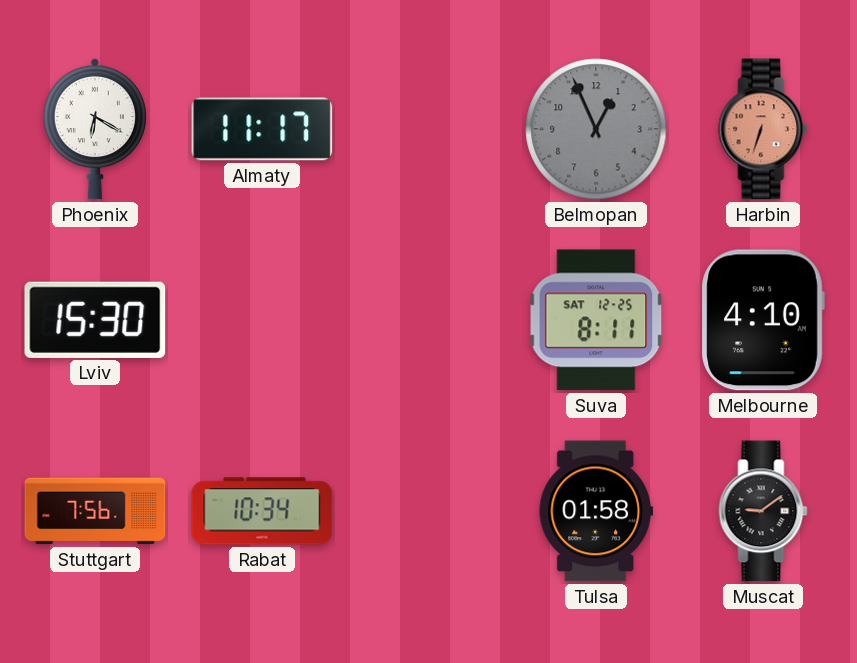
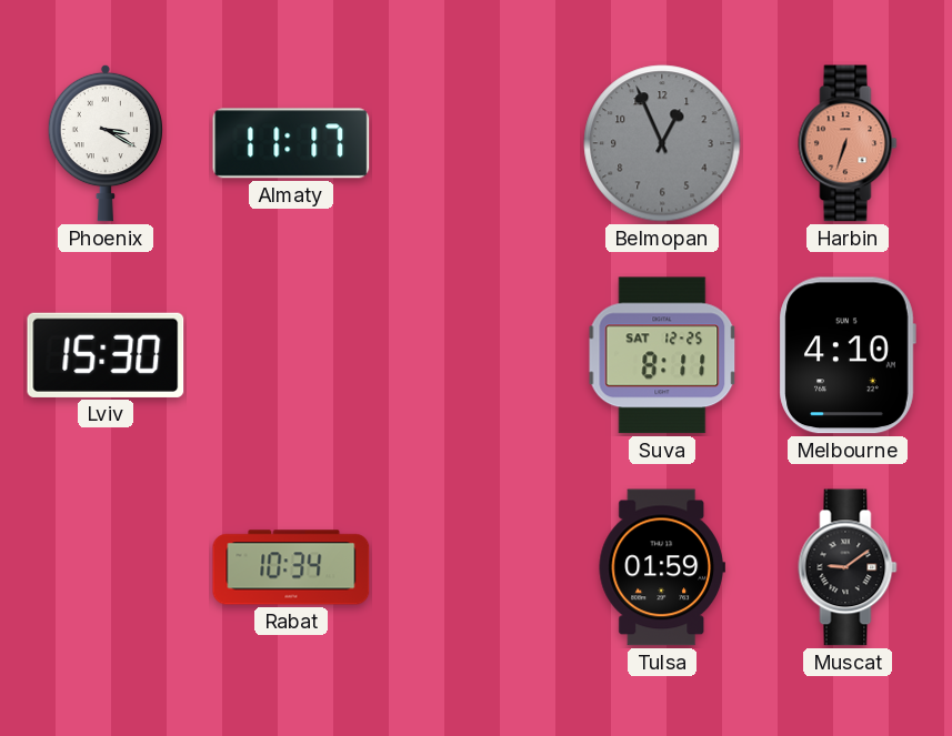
Phoenix: 6:20 -> 3:20 (106, 143)
Stuttgart: 7:56 -> none (95, 511)
Tulsa: 01:58 -> 01:59 (662, 567)
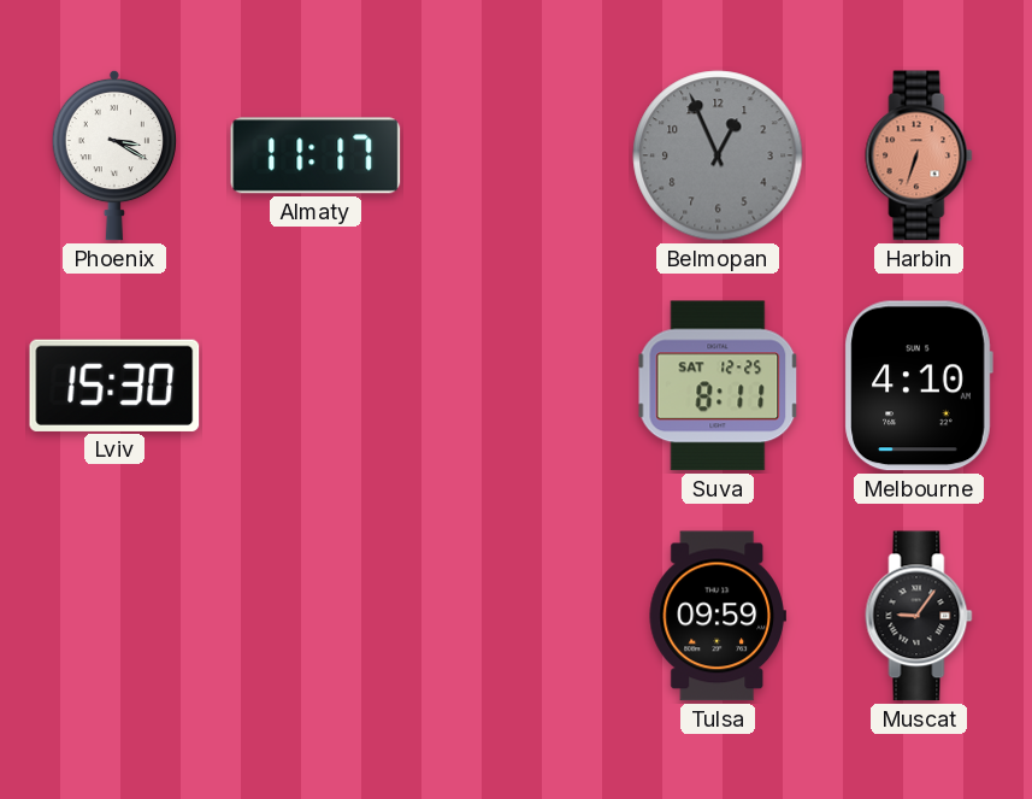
Rabat: 10:34 -> none (291, 567)
Tulsa: 01:59 -> 09:59 (718, 616)
Muscat: 9:09 -> 9:06 (919, 616)
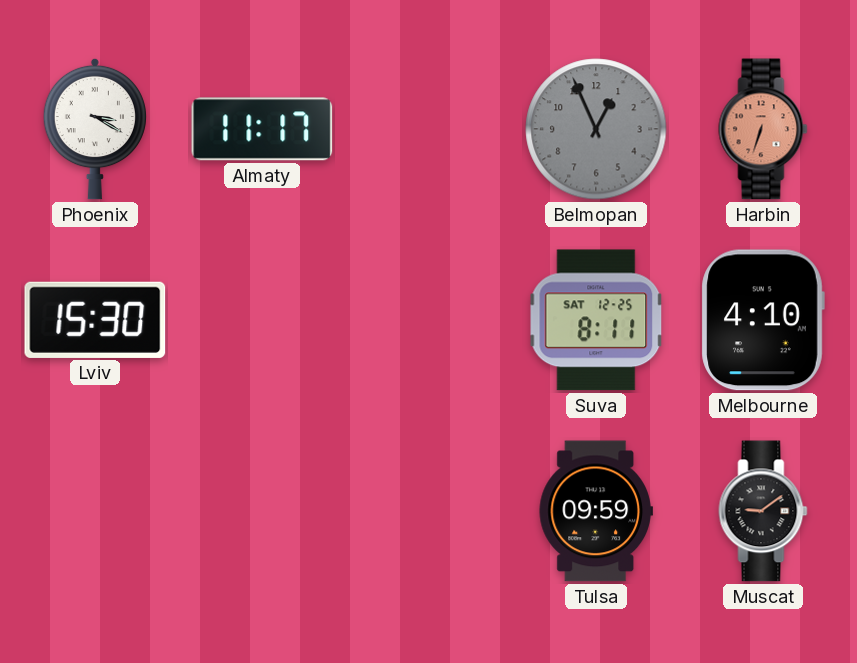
Muscat: 9:06 -> 9:09 (763, 511)
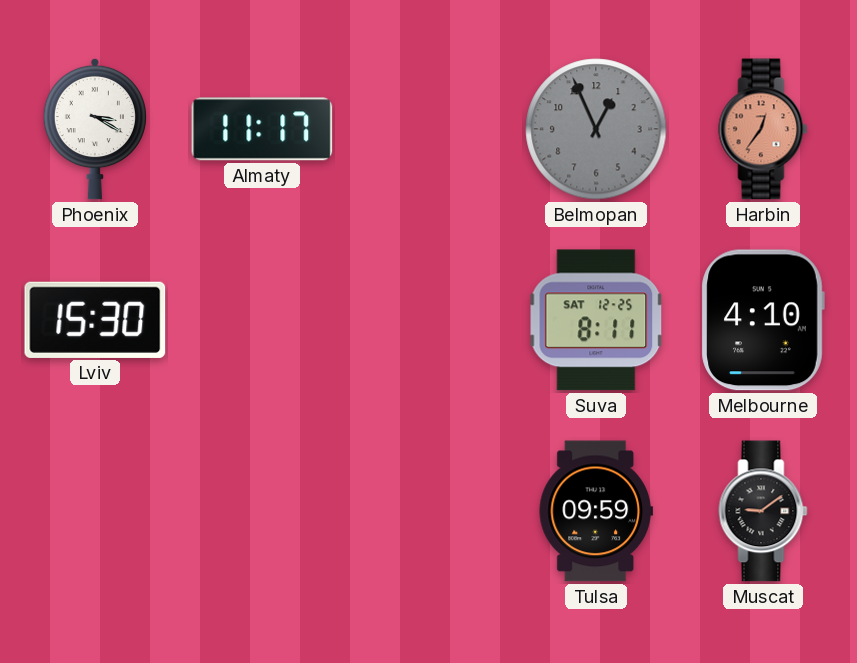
Harbin: 6:33 -> 12:36 (763, 129)
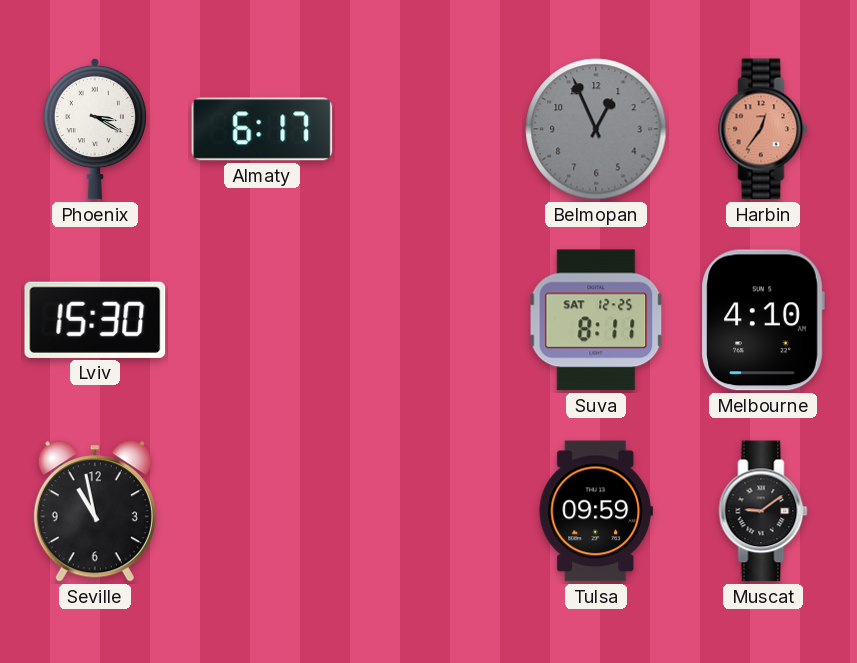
Almaty: 11:17 -> 6:17 (262, 129)
Seville: none -> 10:58 (95, 511)
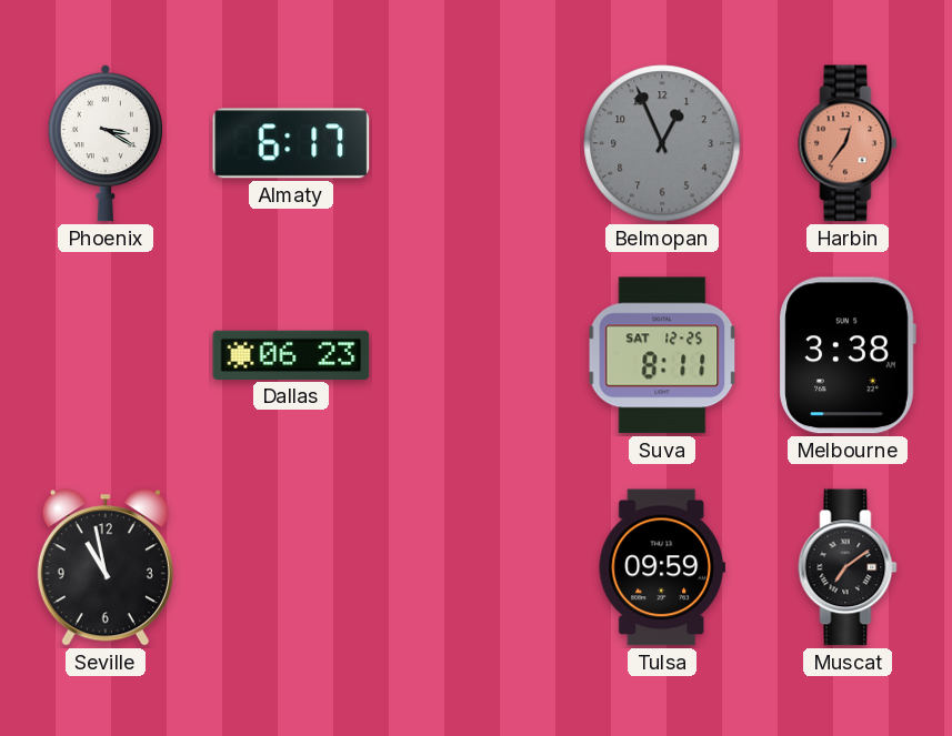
Lviv: 15:30 -> none (95, 320)
Dallas: none -> 06:23 (291, 355)
Melbourne: 4:10 -> 3:38 (848, 355)
Muscat: 9:09 -> 7:09 (848, 567)
